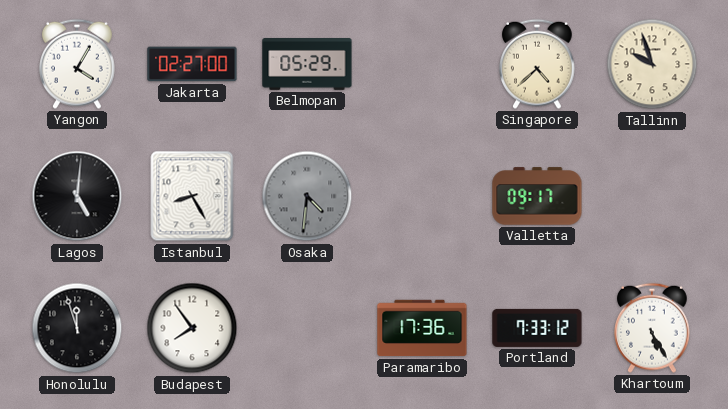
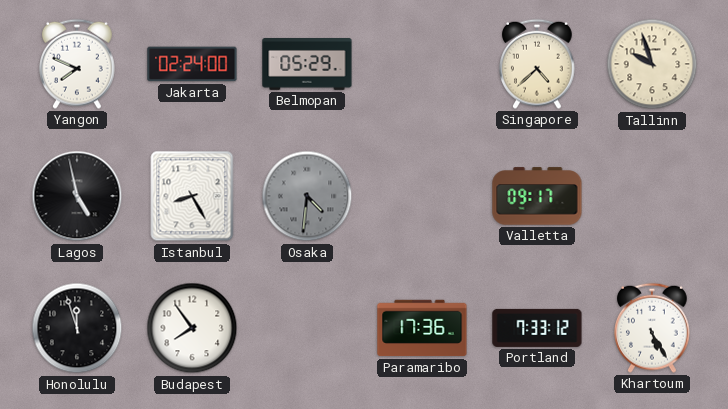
Yangon: 4:05 -> 7:49 (78, 64)
Jakarta: 02:27 -> 02:24 (192, 64)
Lagos: 5:01 -> 4:58 (77, 196)
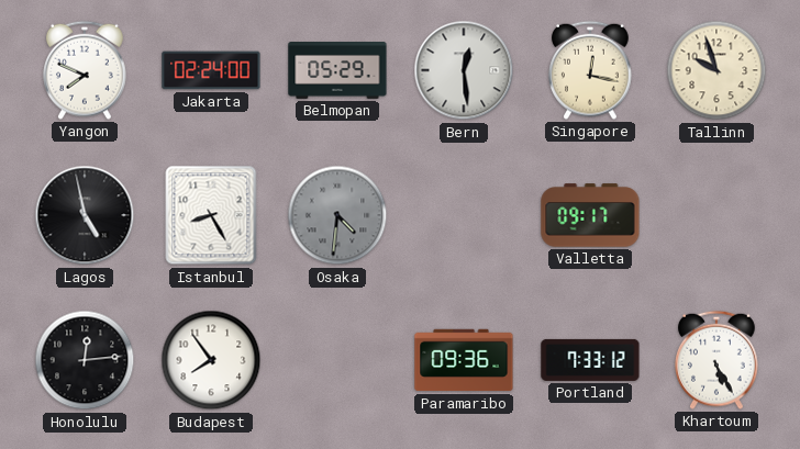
Bern: none -> 12:29 (464, 70)
Singapore: 4:38 -> 12:17 (591, 70)
Honolulu: 11:57 -> 12:14 (85, 360)
Paramaribo: 17:36 -> 09:36 (464, 360)
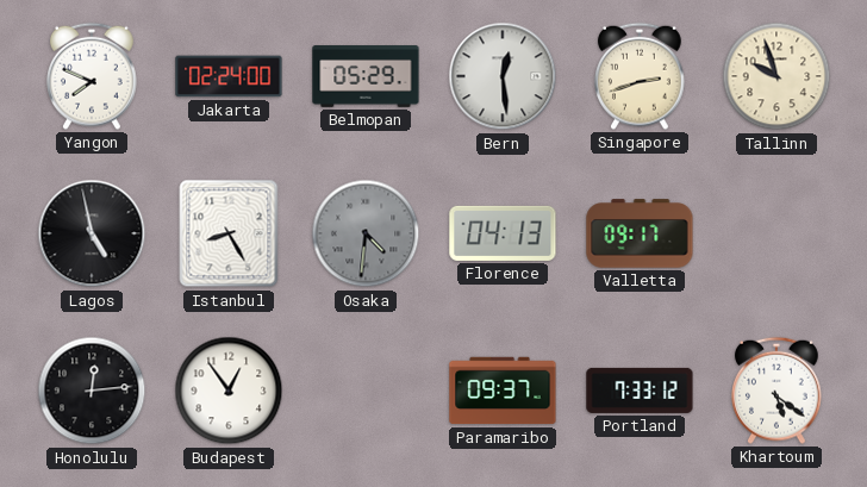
Singapore: 12:17 -> 2:42 (641, 76)
Florence: none -> 04:13 (503, 233)
Budapest: 7:54 -> 12:54 (229, 391)
Paramaribo: 09:36 -> 09:37 (503, 391)
Khartoum: 5:25 -> 5:21 (778, 391)
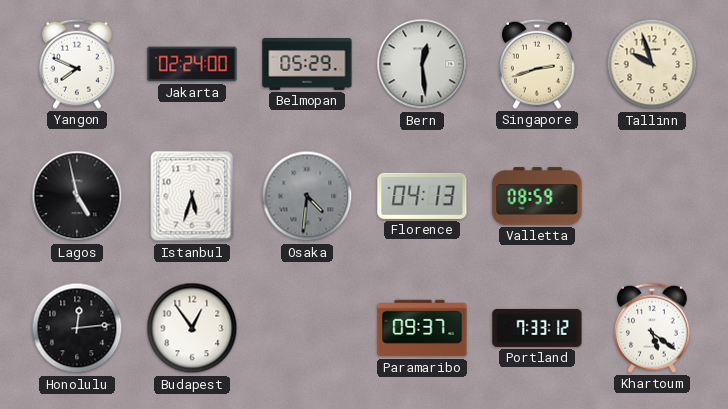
Istanbul: 8:25 -> 5:33 (192, 196)
Valletta: 09:17 -> 08:59 (537, 196)
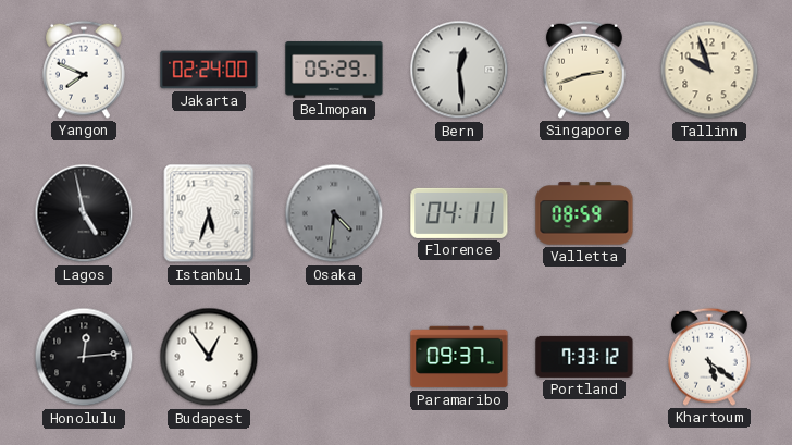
Florence: 04:13 -> 04:11 (459, 213)
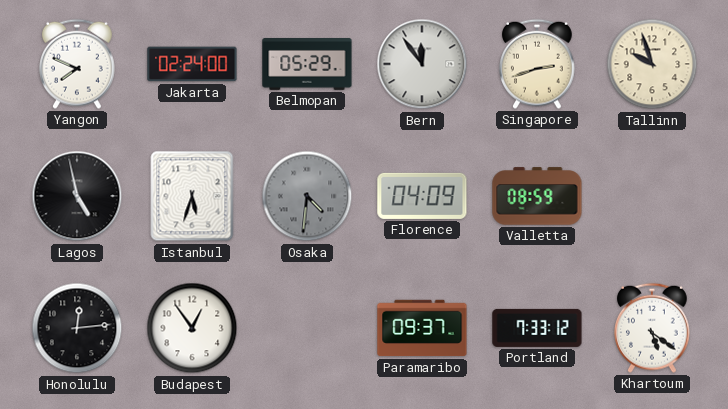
Bern: 12:29 -> 11:54 (422, 64)
Florence: 04:11 -> 04:09 (422, 196)
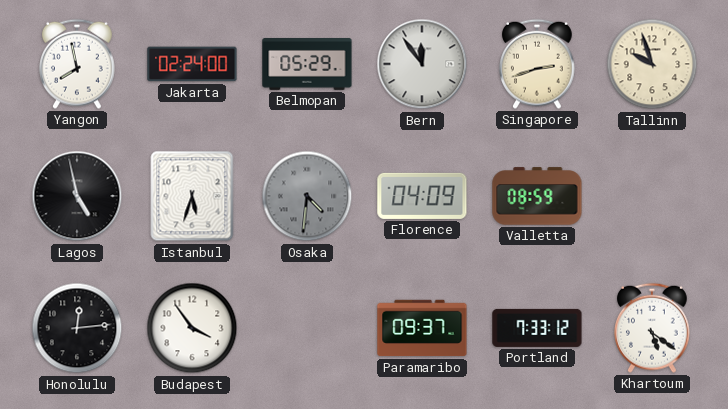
Yangon: 7:49 -> 7:58 (78, 64)
Budapest: 12:54 -> 3:54 (192, 328)
